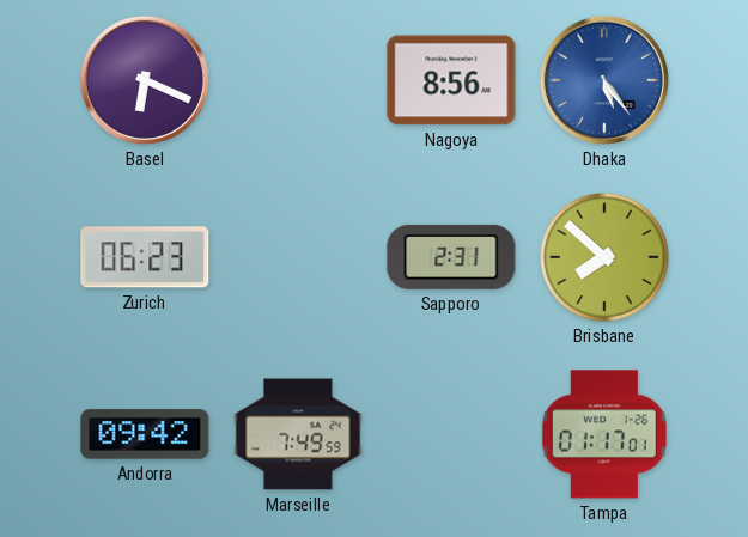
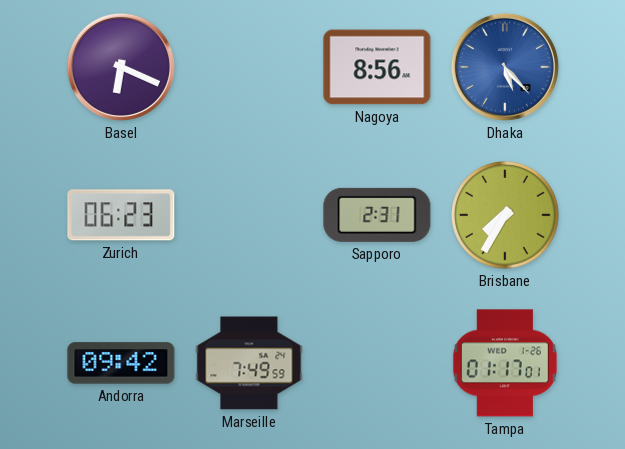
Dhaka: 5:24 -> 5:23 (505, 67)
Brisbane: 7:52 -> 7:35 (505, 215)
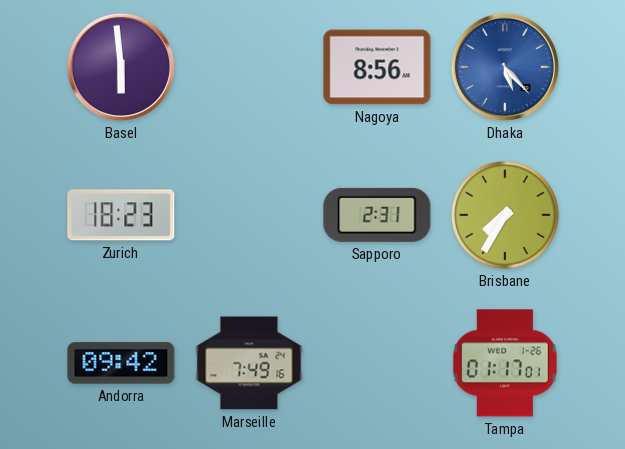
Basel: 6:19 -> 5:59 (121, 67)
Zurich: 06:23 -> 18:23 (121, 215)
Marseille: 7:49:59 -> 7:49:16 (249, 363)
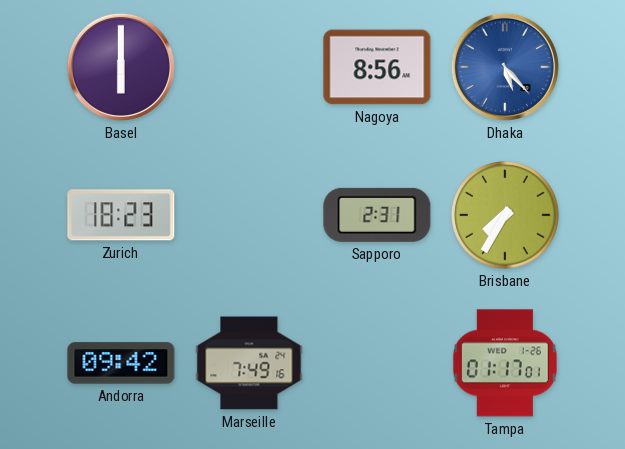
Basel: 5:59 -> 6:00 (121, 67)
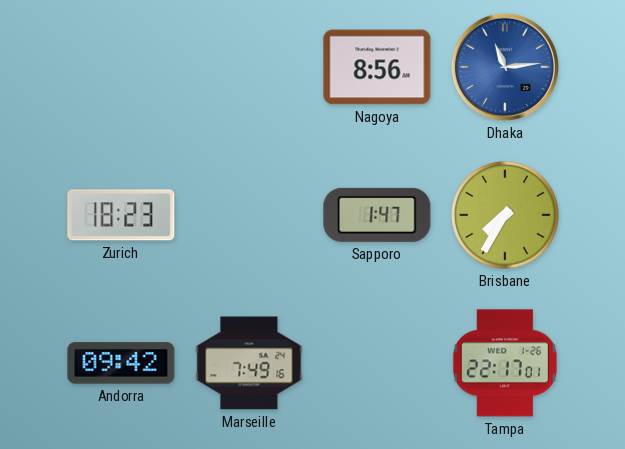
Basel: 6:00 -> none (121, 67)
Dhaka: 5:23 -> 11:14 (505, 67)
Sapporo: 2:31 -> 1:47 (377, 215)
Tampa: 01:17 -> 22:17 (505, 363)
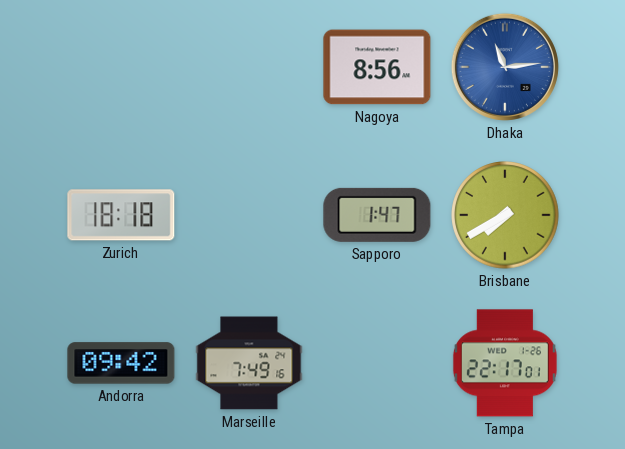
Zurich: 18:23 -> 18:18 (121, 215)
Brisbane: 7:35 -> 7:40 (505, 215)
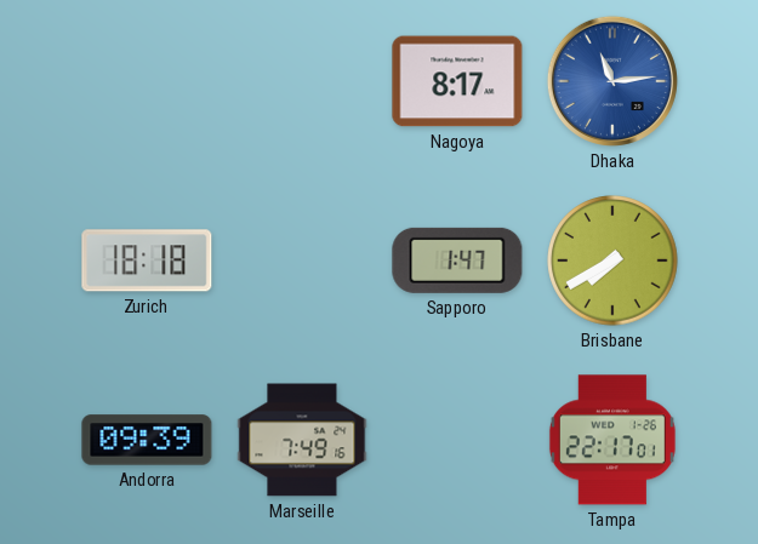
Nagoya: 8:56 -> 8:17 (457, 81)
Andorra: 09:42 -> 09:39 (147, 440)
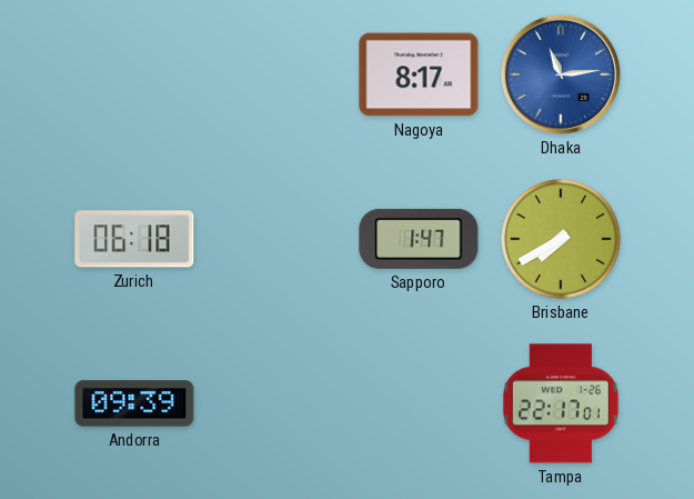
Zurich: 18:18 -> 06:18 (134, 239)
Marseille: 7:49 -> none (302, 440)
